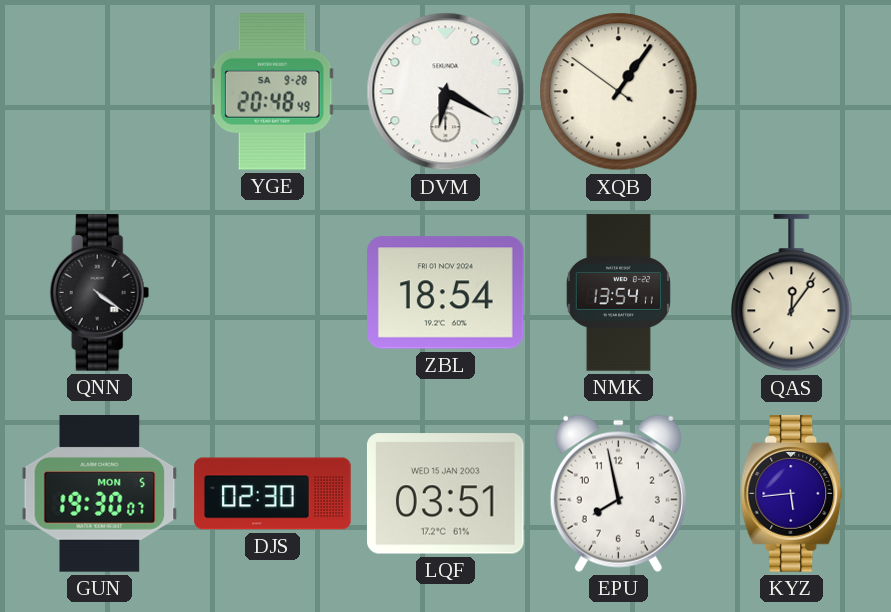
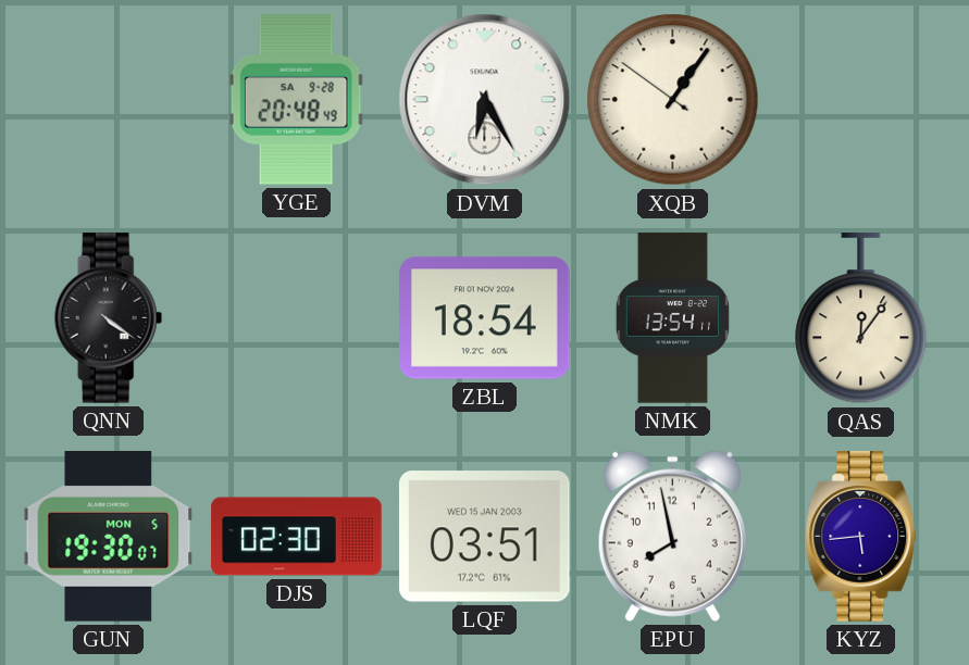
DVM: 6:20 -> 6:25 (485, 100)
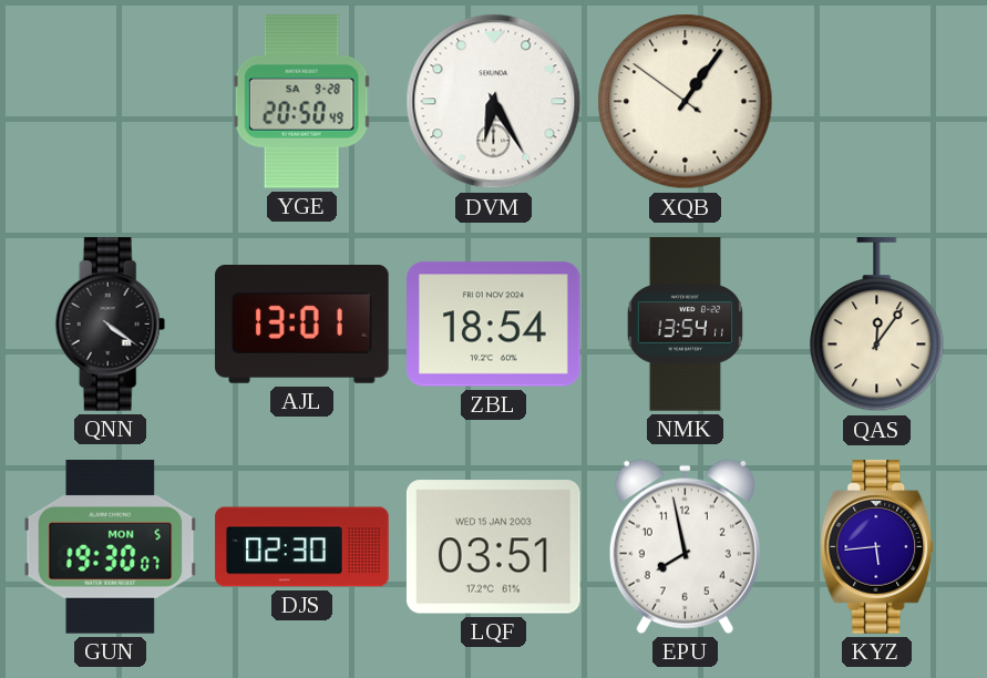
YGE: 20:48 -> 20:50 (301, 102)
AJL: none -> 13:01 (302, 323)
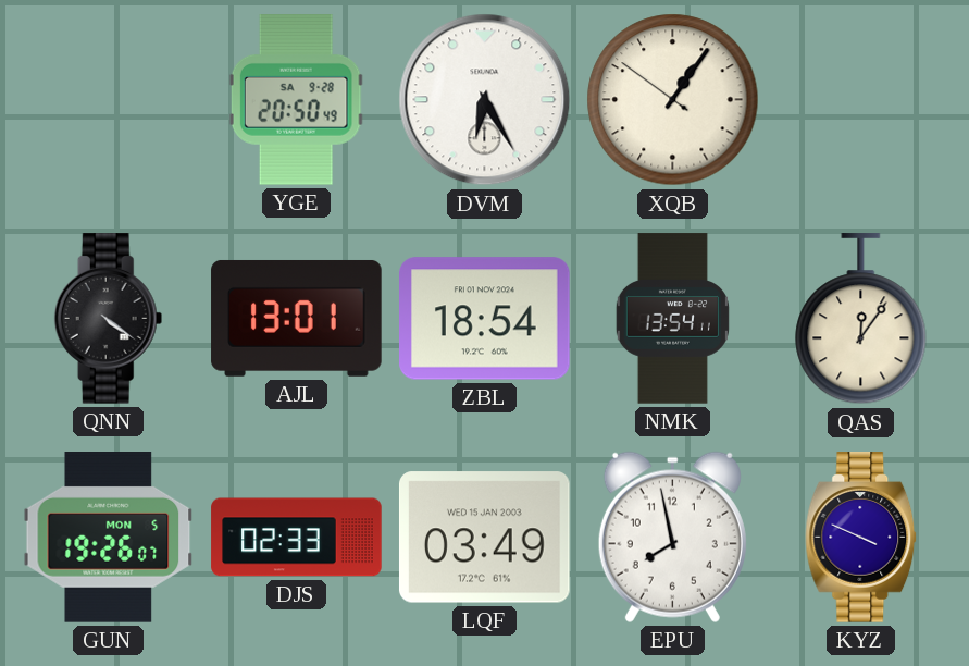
GUN: 19:30 -> 19:26 (109, 538)
DJS: 02:30 -> 02:33 (297, 538)
LQF: 03:51 -> 03:49 (485, 538)
KYZ: 5:44 -> 3:49 (861, 538)
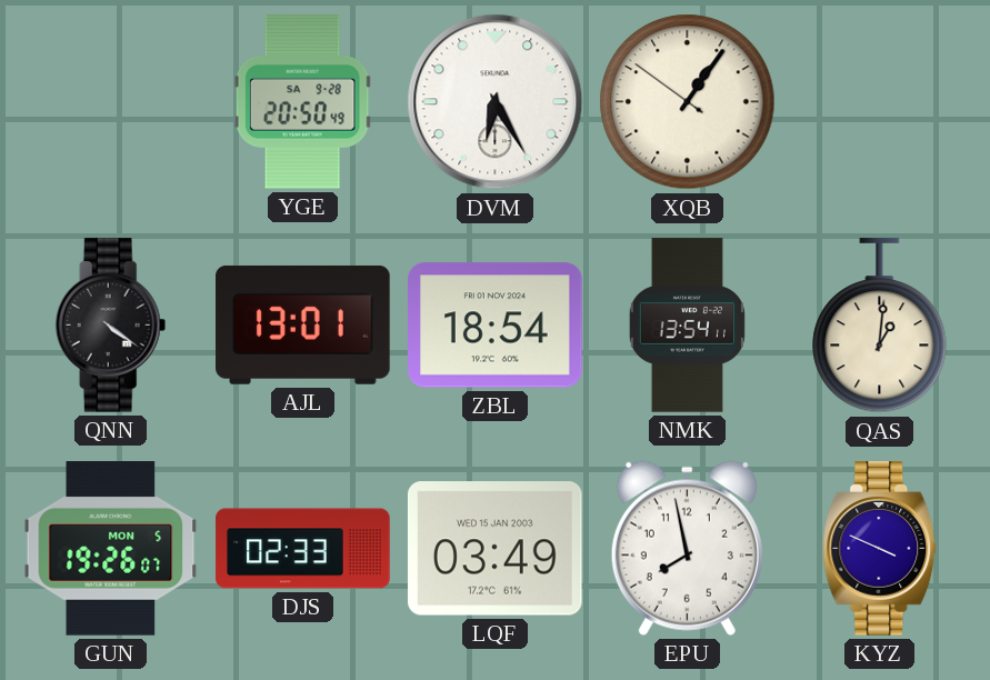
QAS: 12:06 -> 1:01 (880, 326)
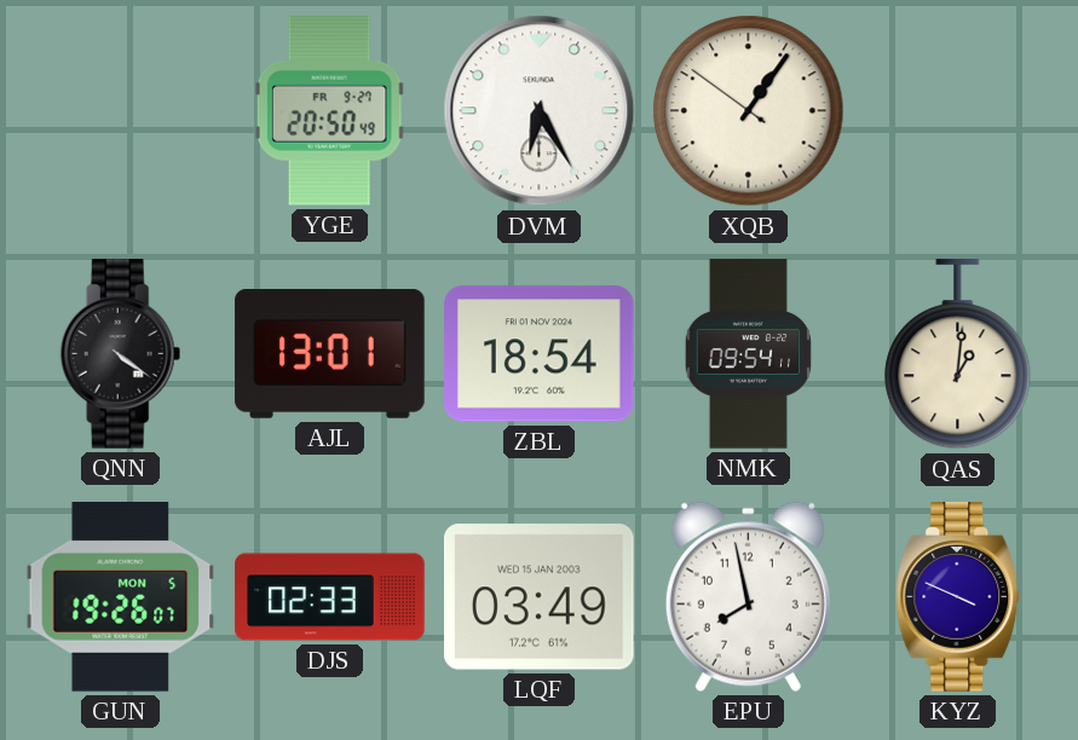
YGE date: SA 9-28 -> FR 9-27 (329, 111)
NMK: 13:54 -> 09:54 (748, 354)
